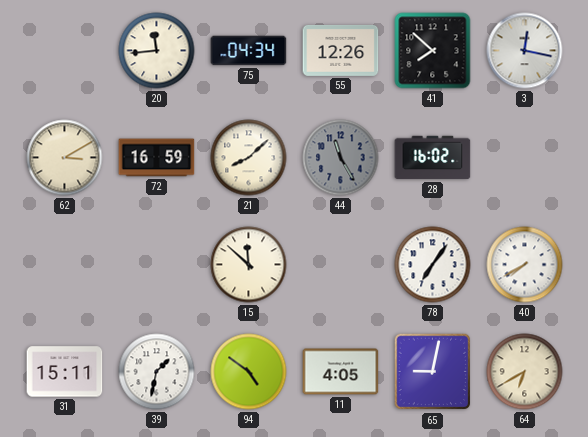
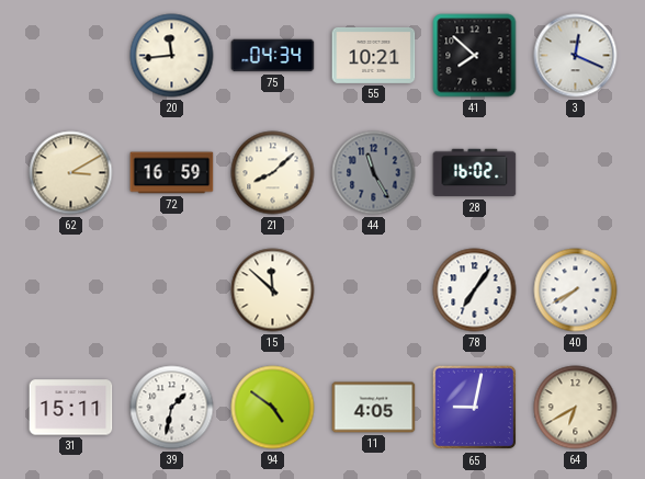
55: 12:26 -> 10:21 (374, 55)
3: 12:17 -> 12:19 (576, 56)
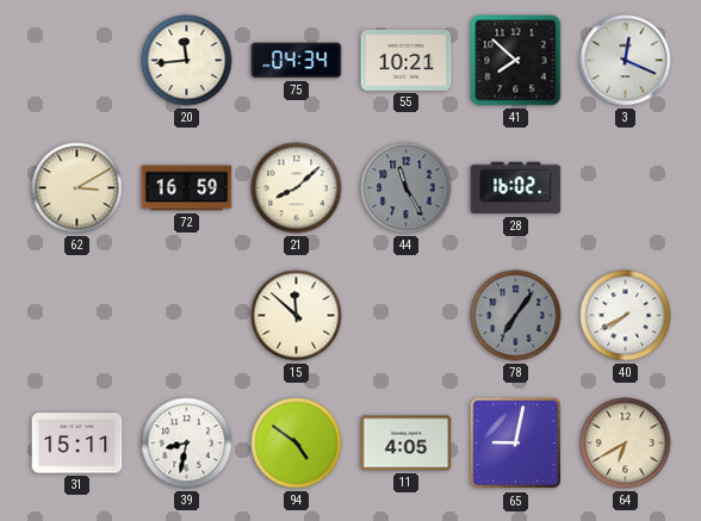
78 dial: white -> grey (516, 316)
39: 1:32 -> 8:32 (187, 444)
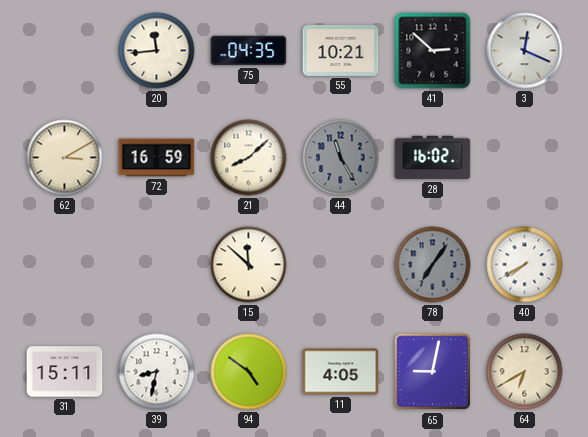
75: 04:34 -> 04:35 (249, 51)
41: 7:52 -> 2:52 (433, 51)
